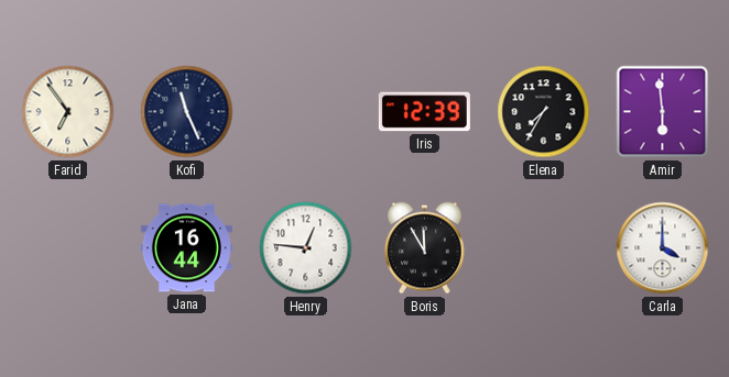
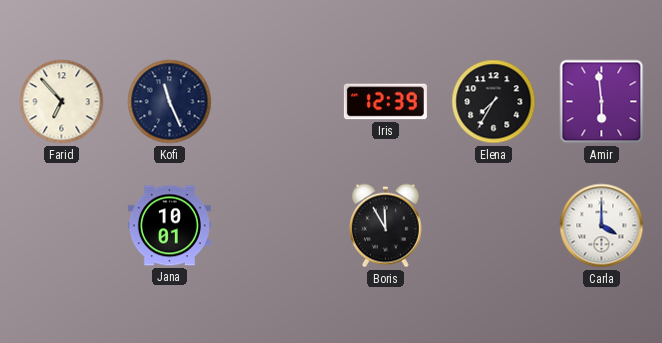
Farid: 6:54 -> 6:53 (62, 102)
Jana: 16:44 -> 10:01 (169, 226)
Henry: 12:46 -> none (306, 248)
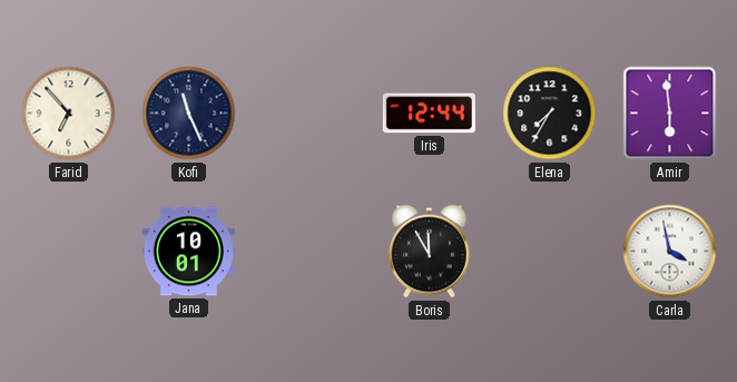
Iris: 12:39 -> 12:44 (429, 114)
Carla: 4:00 -> 3:58 (670, 252)
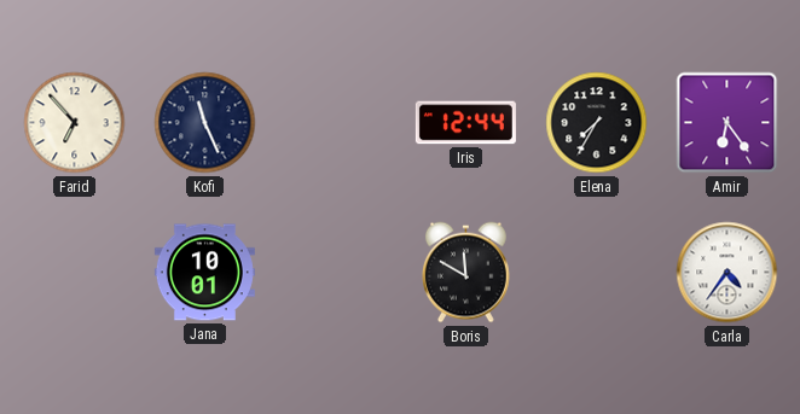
Amir: 5:59 -> 6:24 (727, 123)
Boris: 11:55 -> 11:50 (466, 273)
Carla: 3:58 -> 4:36 (727, 273)
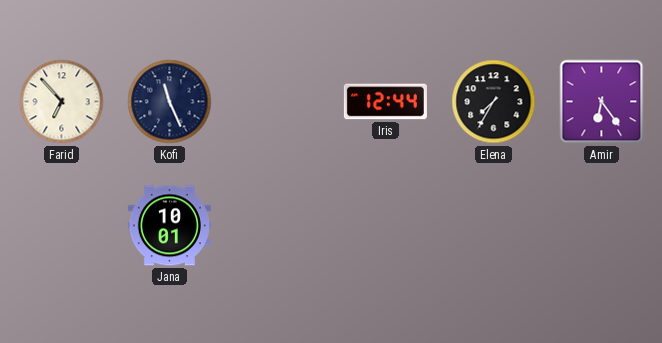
Boris: 11:50 -> none (466, 273)
Carla: 4:36 -> none (727, 273)
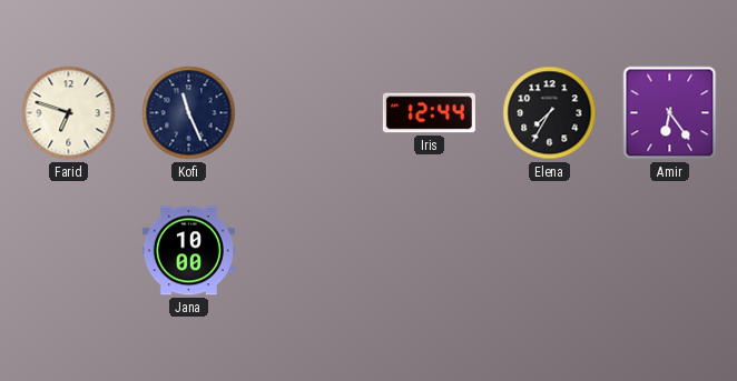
Farid: 6:53 -> 6:48 (69, 113)
Jana: 10:01 -> 10:00 (188, 251)
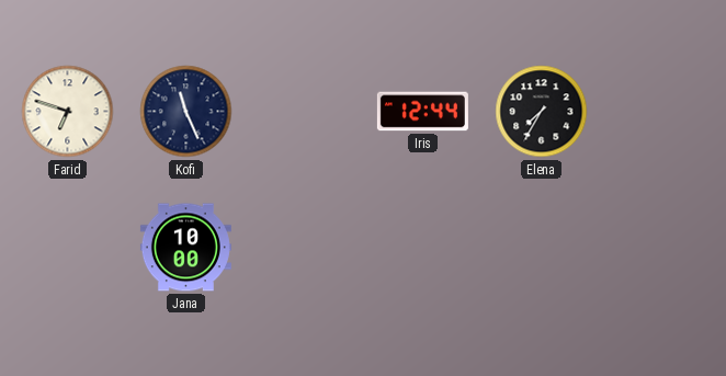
Amir: 6:24 -> none (670, 113)
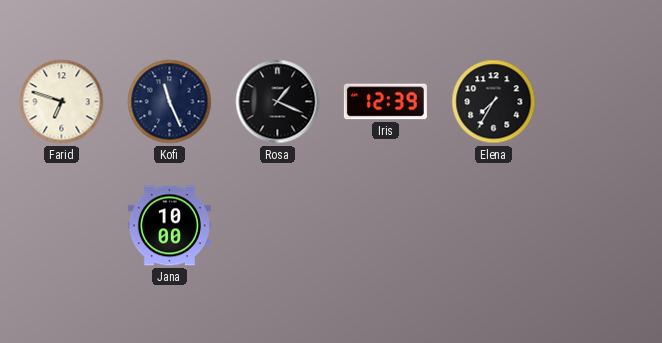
Rosa: none -> 1:19 (278, 102)
Iris: 12:44 -> 12:39 (385, 102)
